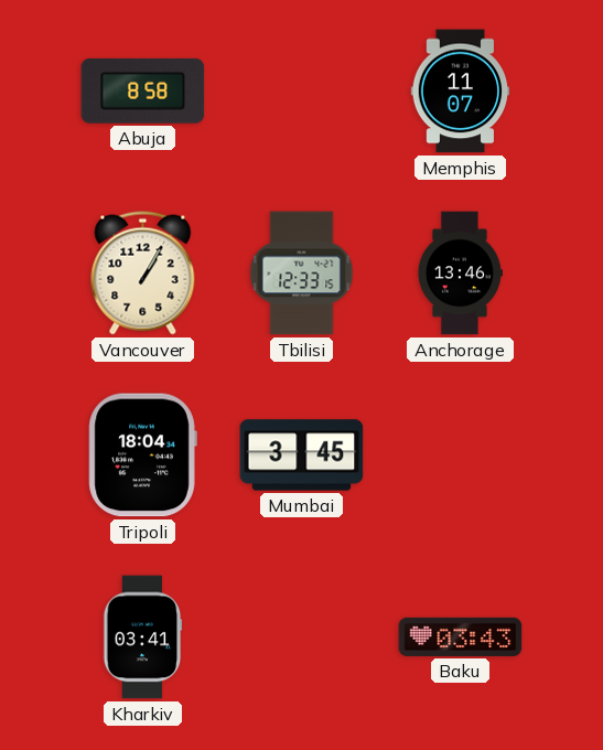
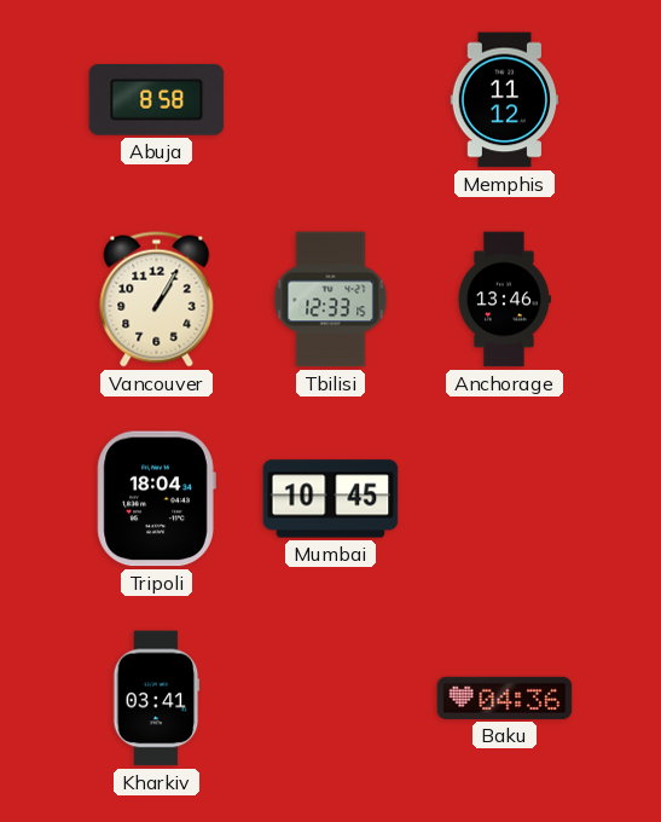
Memphis: 11:07 -> 11:12 (505, 100)
Mumbai: 3:45 -> 10:45 (331, 499)
Baku: 03:43 -> 04:36 (505, 697)
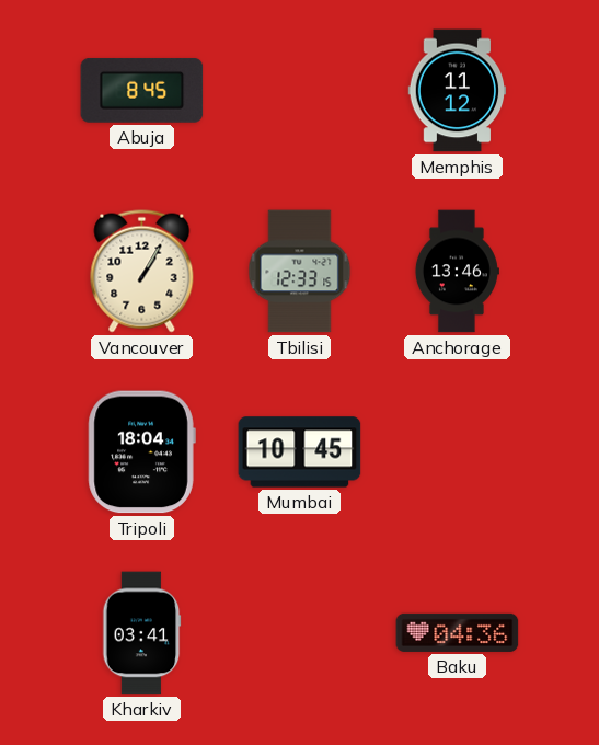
Abuja: 8:58 -> 8:45 (142, 90)
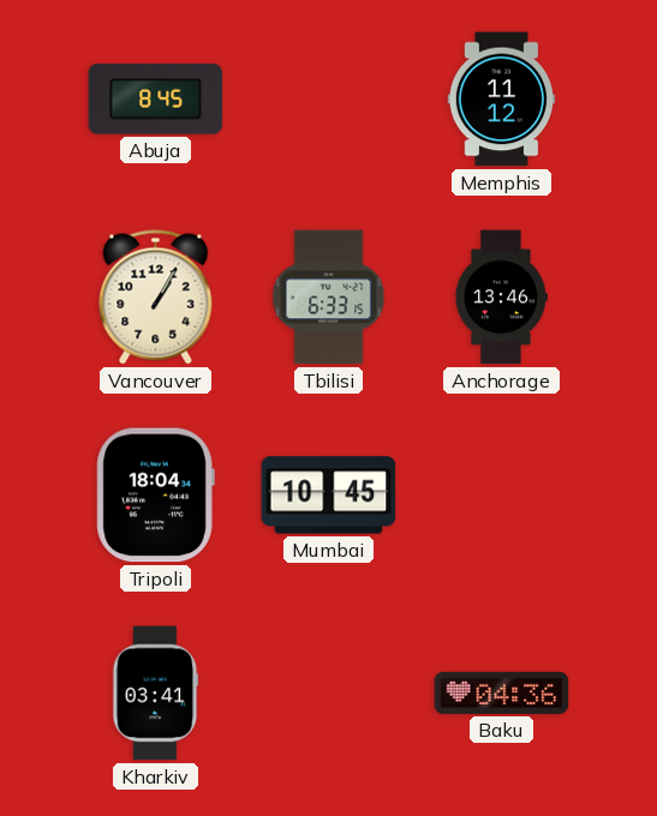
Tbilisi: 12:33 -> 6:33 (329, 298)
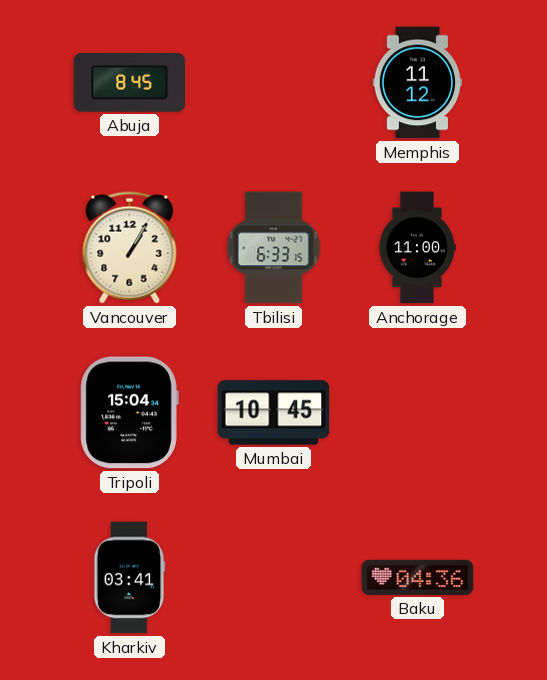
Anchorage: 13:46 -> 11:00 (417, 248)
Tripoli: 18:04 -> 15:04 (129, 413)
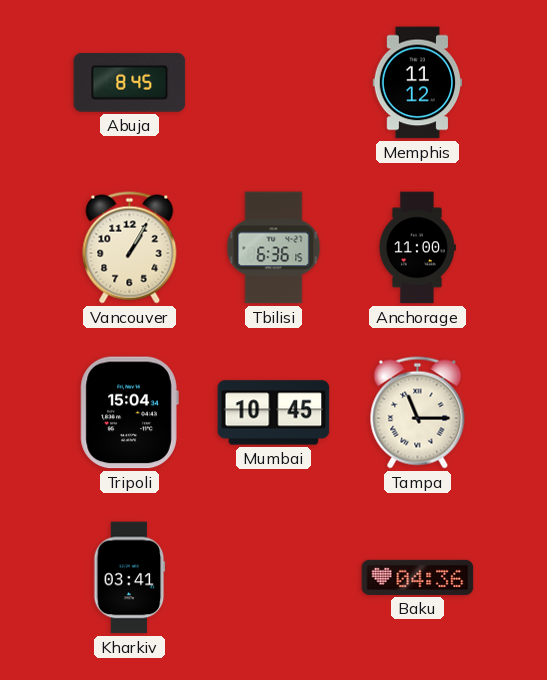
Tbilisi: 6:33 -> 6:36 (274, 248)
Tampa: none -> 11:15 (418, 413)
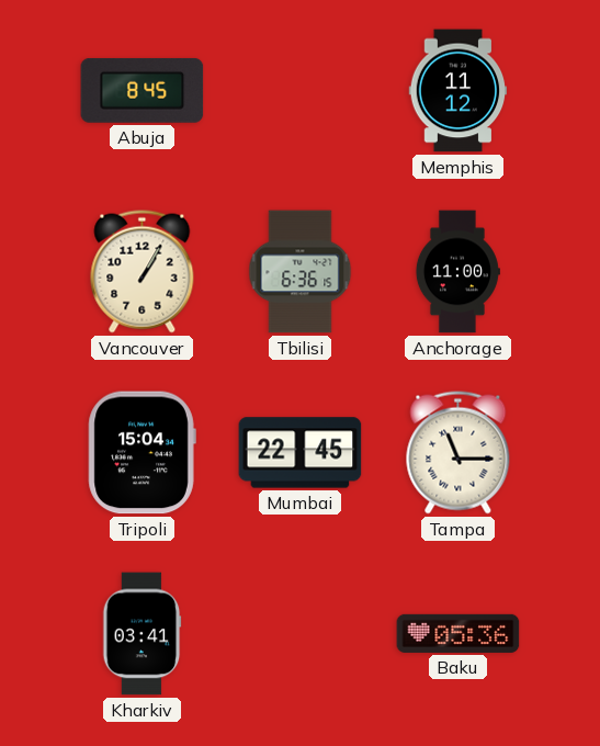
Mumbai: 10:45 -> 22:45 (301, 453)
Baku: 04:36 -> 05:36 (459, 633)
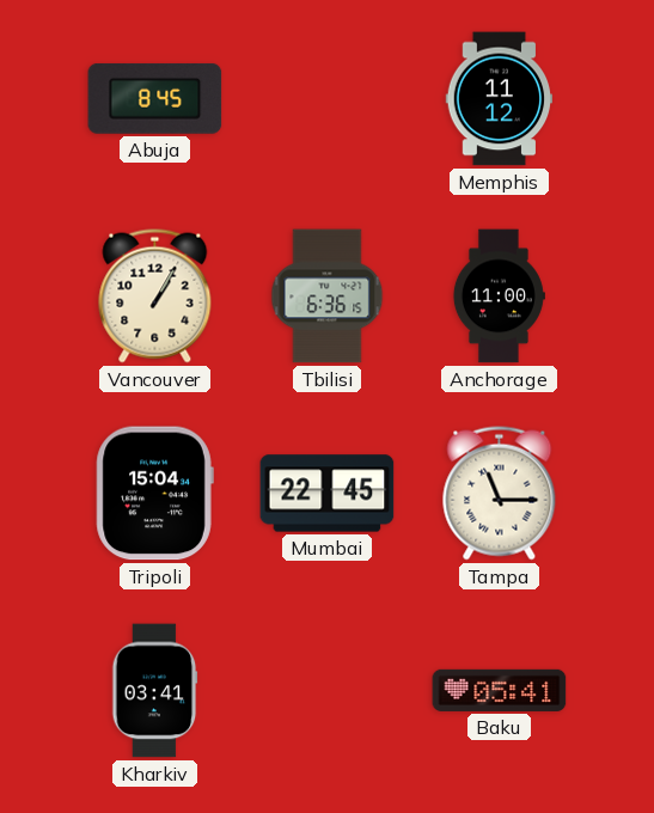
Baku: 05:36 -> 05:41 (500, 690)
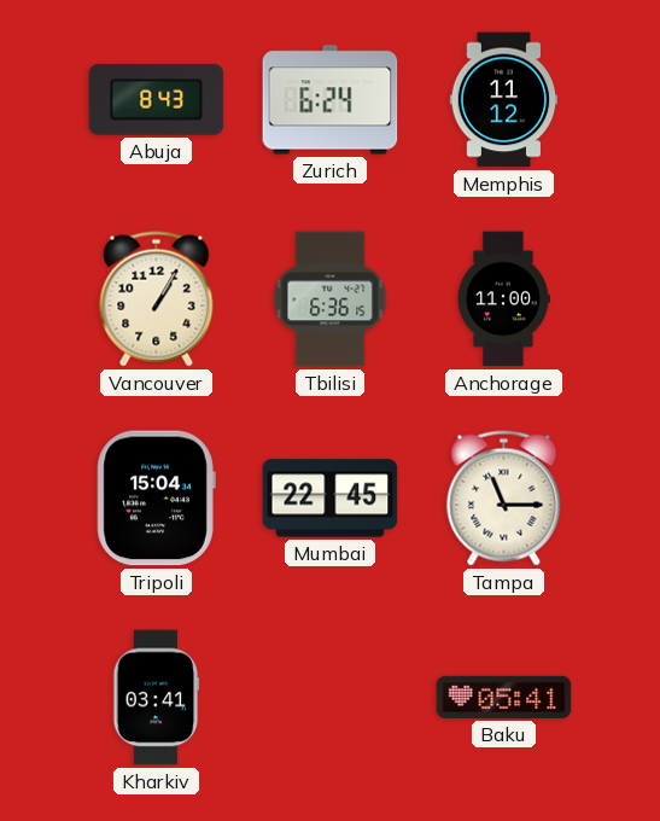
Abuja: 8:45 -> 8:43 (157, 99)
Zurich: none -> 6:24 (331, 100)
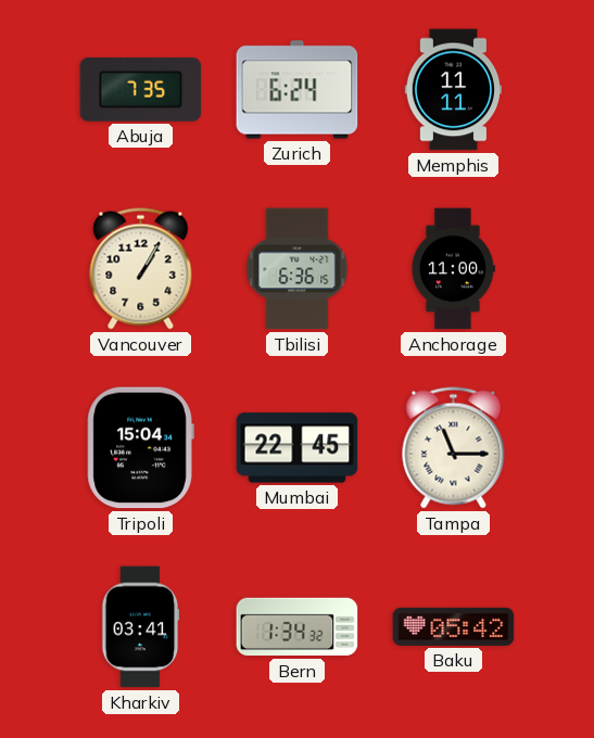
Abuja: 8:43 -> 7:35 (141, 89)
Memphis: 11:12 -> 11:11 (454, 90)
Bern: none -> 1:34 (298, 627)
Baku: 05:41 -> 05:42 (454, 626)
